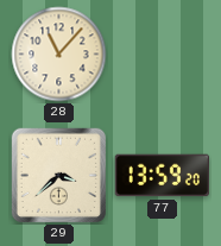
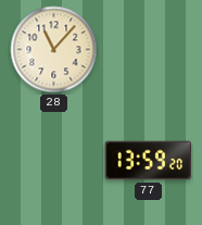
29: 3:38 -> none (59, 176)
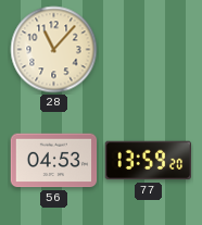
56: none -> 04:53 (54, 161)
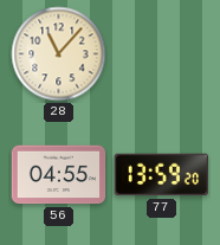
56: 04:53 -> 04:55 (59, 175)
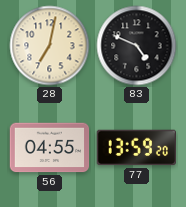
28: 11:07 -> 7:02 (50, 46)
83: none -> 4:49 (137, 46)
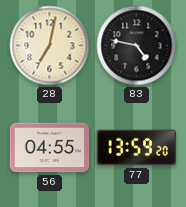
83: 4:49 -> 4:47 (137, 46)
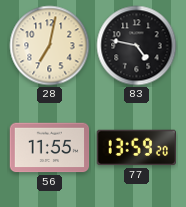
56: 04:55 -> 11:55 (50, 148)
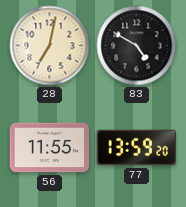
83: 4:47 -> 4:50 (137, 46)
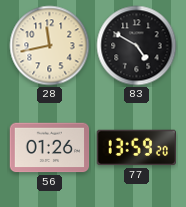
28: 7:02 -> 11:43 (50, 46)
56: 11:55 -> 01:26 (50, 148)
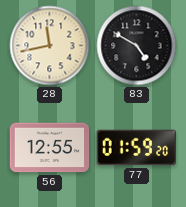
56: 01:26 -> 12:55 (50, 148)
77: 13:59 -> 01:59 (136, 148)
